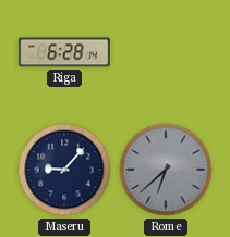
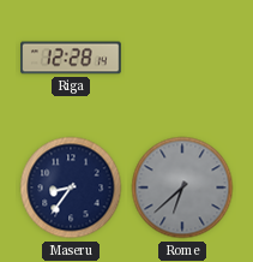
Riga: 6:28 -> 12:28 (72, 58)
Maseru: 9:07 -> 8:36 (71, 187)
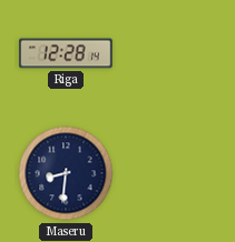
Maseru: 8:36 -> 8:31 (66, 173)
Rome: 6:38 -> none (182, 187)
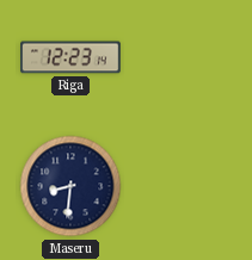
Riga: 12:28 -> 12:23 (72, 57)
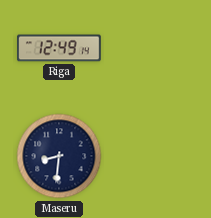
Riga: 12:23 -> 12:49 (60, 48)
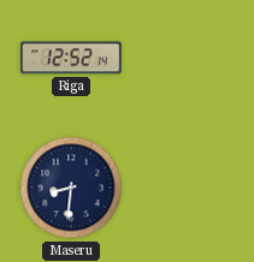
Riga: 12:49 -> 12:52 (72, 58)
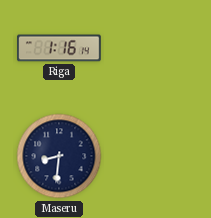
Riga: 12:52 -> 1:16 (60, 48)
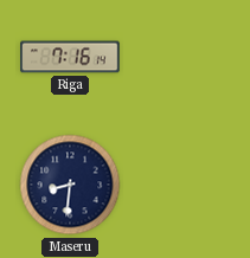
Riga: 1:16 -> 7:16 (71, 57)
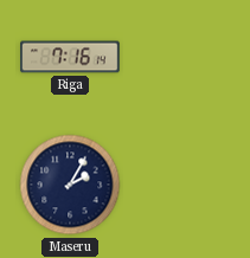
Maseru: 8:31 -> 2:05 (70, 185)
